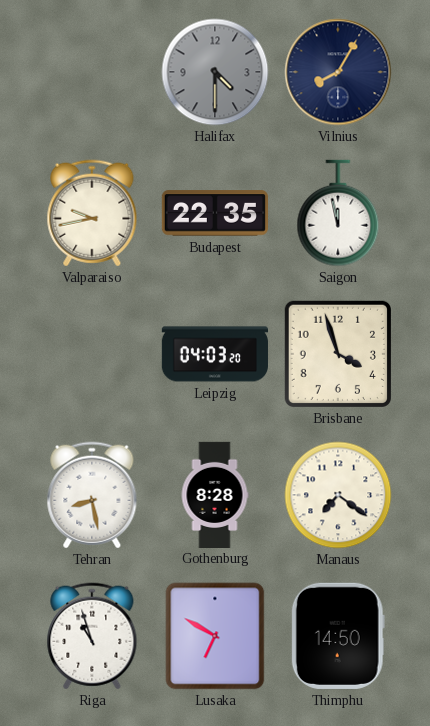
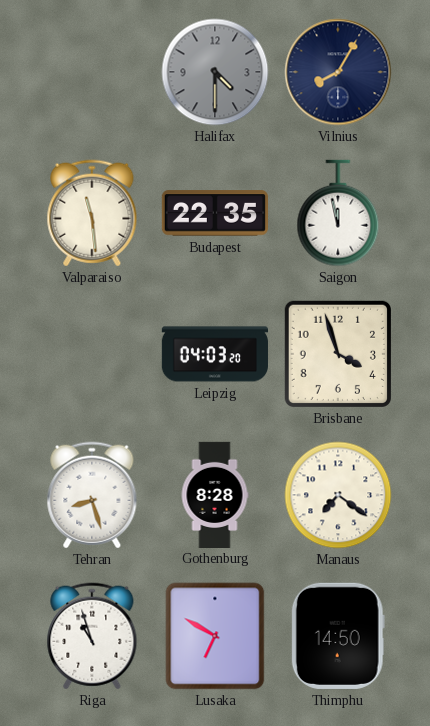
Valparaiso: 9:43 -> 11:29 (92, 213)
Tehran: 8:28 -> 8:27 (92, 495)
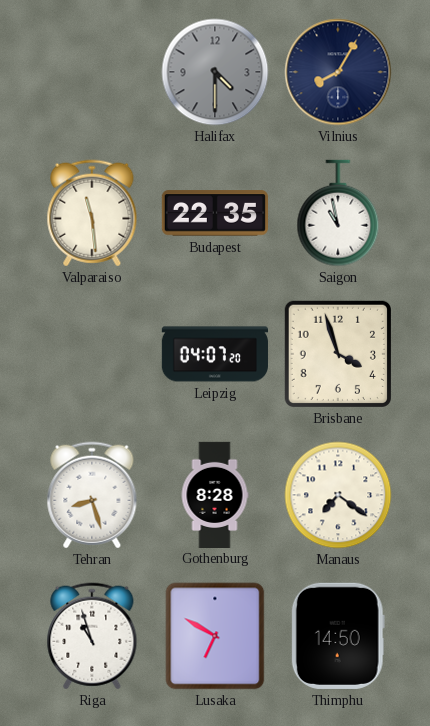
Saigon: 11:58 -> 10:58 (338, 213)
Leipzig: 04:03 -> 04:07 (215, 354)
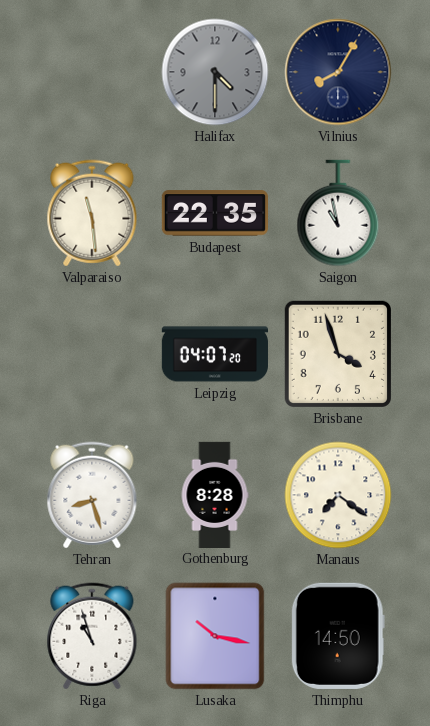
Lusaka: 6:50 -> 10:17 (215, 636)
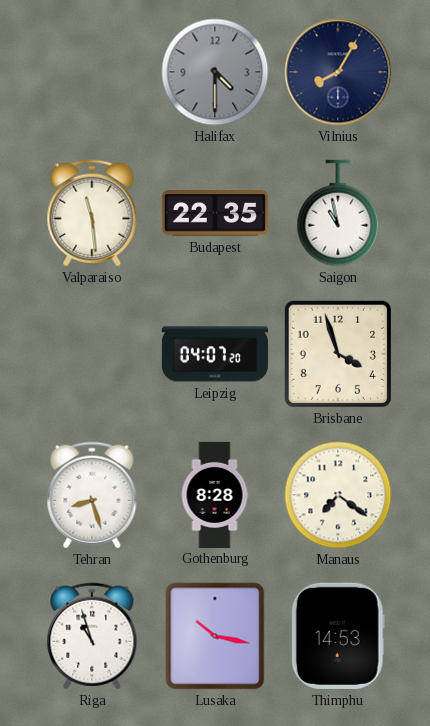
Thimphu: 14:50 -> 14:53 (338, 636)
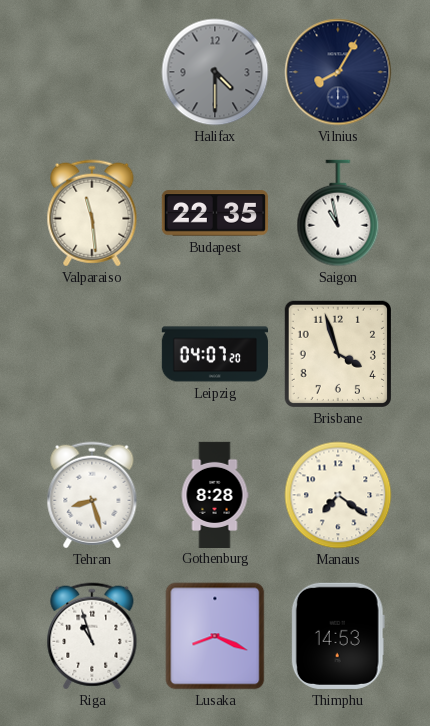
Lusaka: 10:17 -> 8:19 (215, 636)
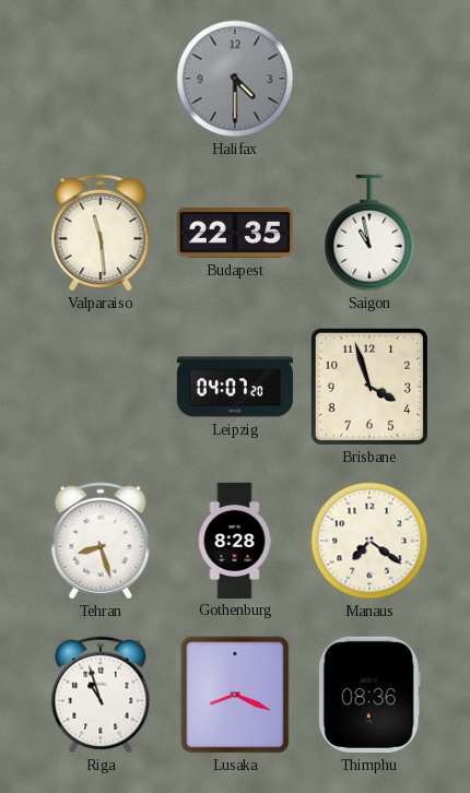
Vilnius: 8:05 -> none (338, 72)
Thimphu: 14:53 -> 08:36 (369, 695)
